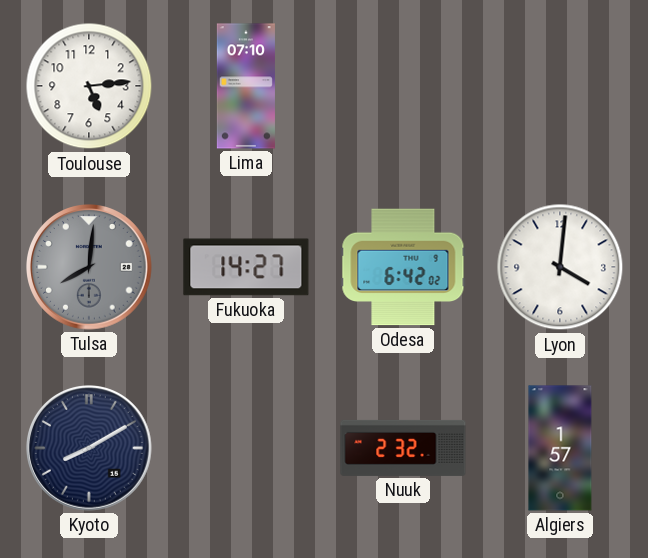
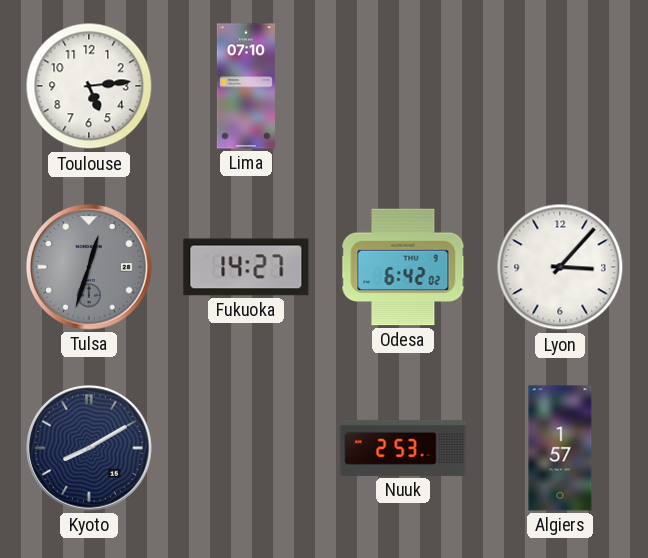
Tulsa: 8:01 -> 12:33 (90, 268)
Lyon: 4:01 -> 3:07 (560, 267)
Nuuk: 2:32 -> 2:53 (403, 448)
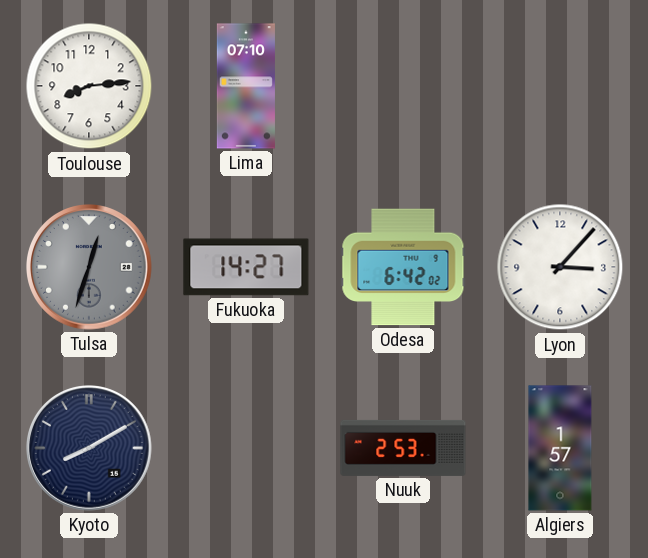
Toulouse: 5:14 -> 8:14 (89, 86)
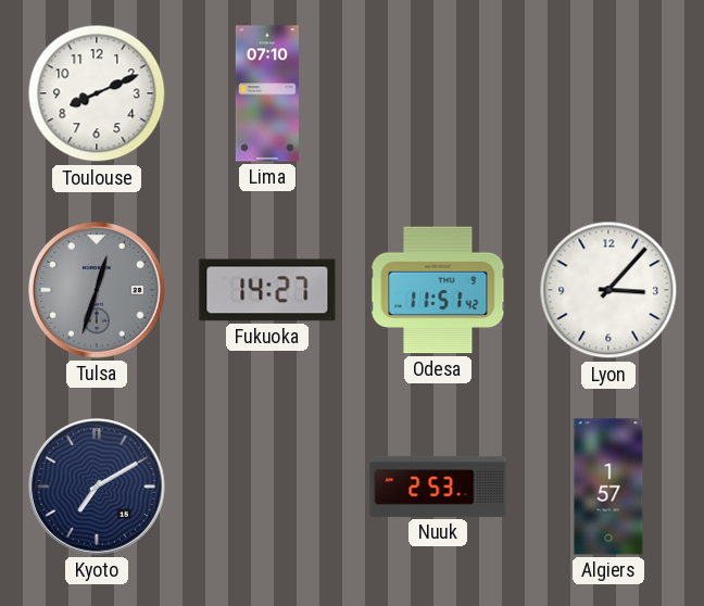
Toulouse: 8:14 -> 8:11 (97, 93)
Odesa: 6:42 -> 11:51 (438, 290)
Kyoto: 8:10 -> 7:10 (98, 488)
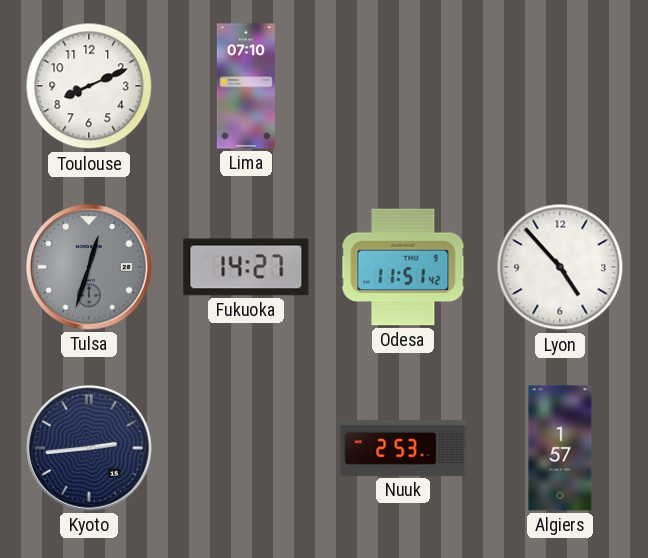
Lyon: 3:07 -> 4:53 (560, 267)
Kyoto: 7:10 -> 2:44 (90, 449)
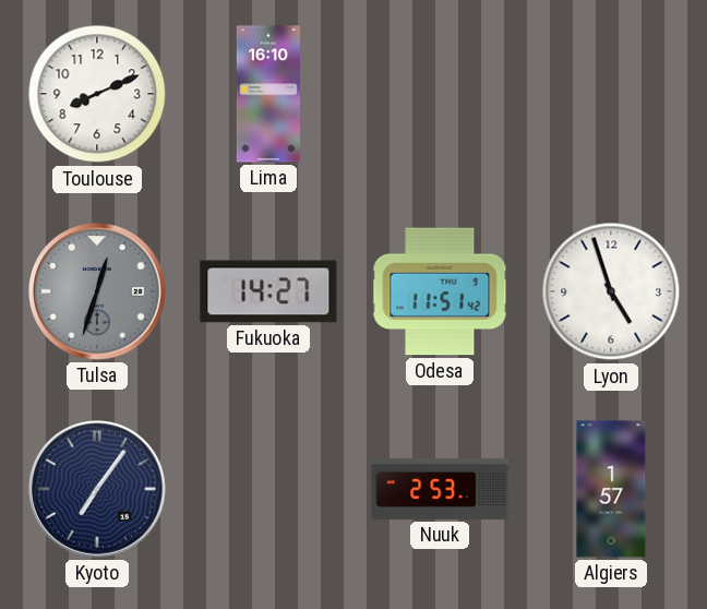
Lima: 07:10 -> 16:10 (268, 94)
Lyon: 4:53 -> 4:57 (611, 291)
Kyoto: 2:44 -> 7:06 (98, 490)
